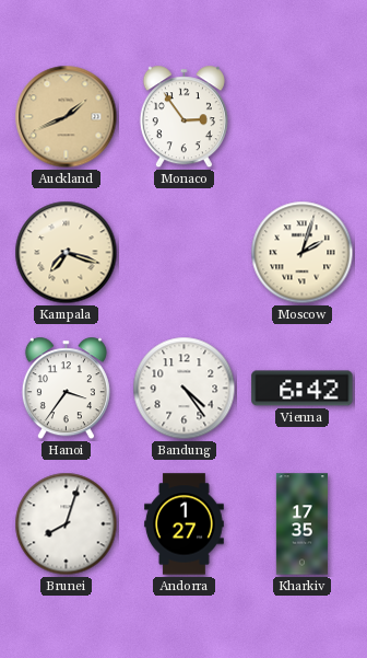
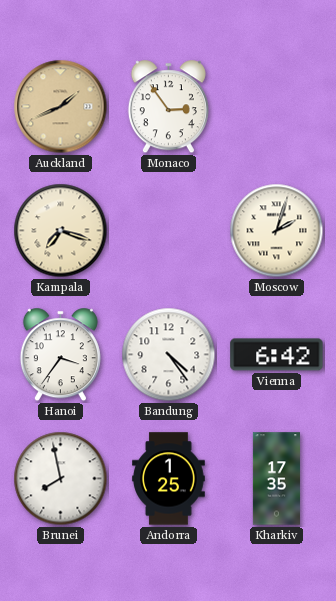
Brunei: 8:03 -> 7:58 (61, 479)
Andorra: 1:27 -> 1:25 (169, 479)
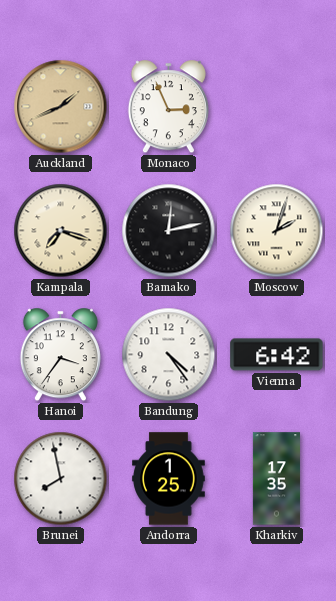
Monaco: 2:54 -> 2:56 (168, 107)
Bamako: none -> 12:13 (169, 231)
